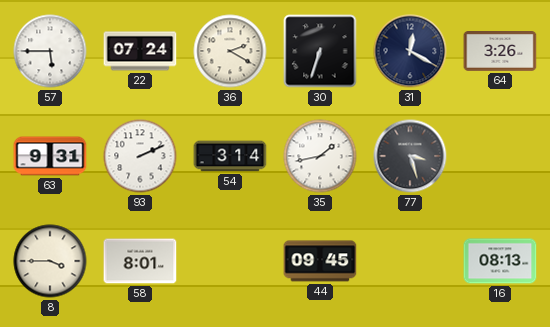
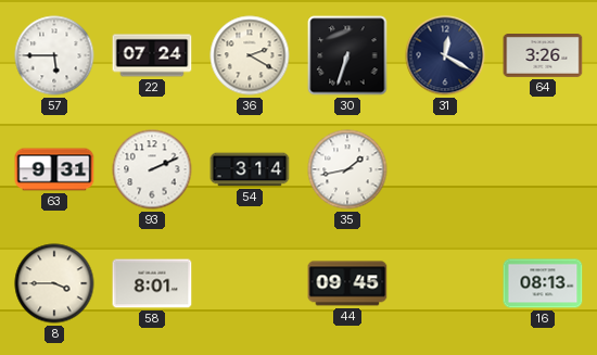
77: 3:27 -> none (410, 156)
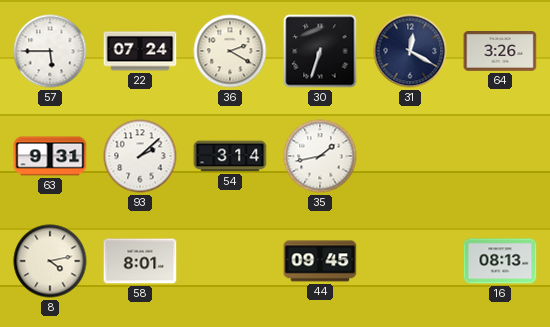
93: 2:11 -> 2:08 (140, 156)
8: 3:45 -> 4:13 (50, 261)
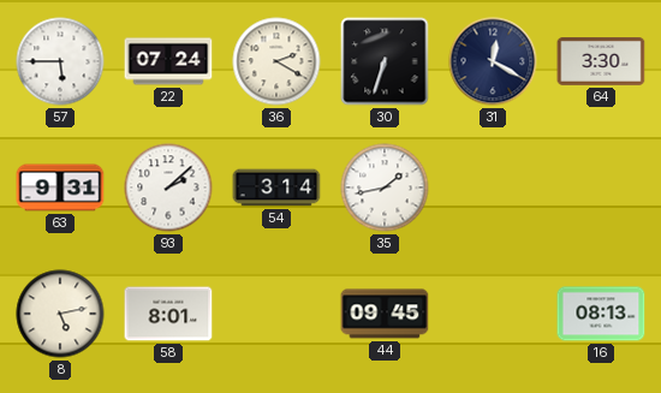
64: 3:26 -> 3:30 (601, 62)
8: 4:13 -> 5:13 (60, 314)
